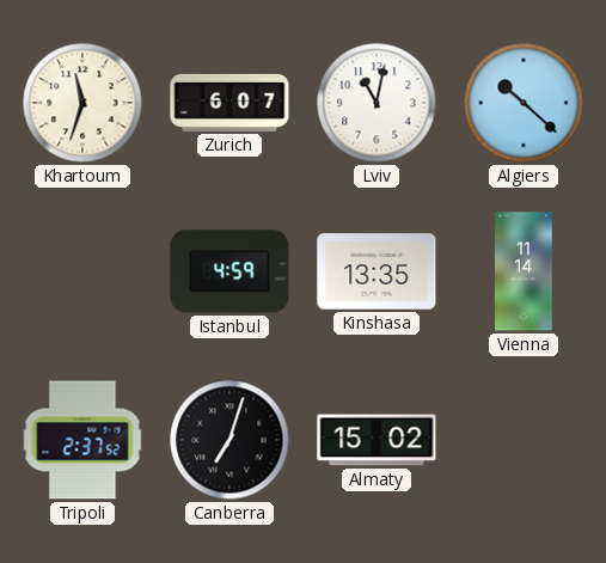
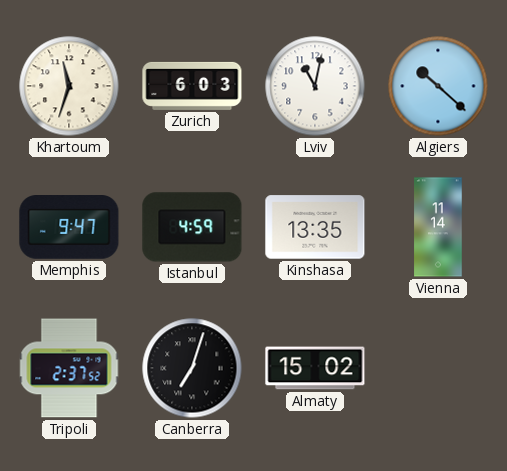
Zurich: 6:07 -> 6:03 (192, 86)
Memphis: none -> 9:47 (69, 228)
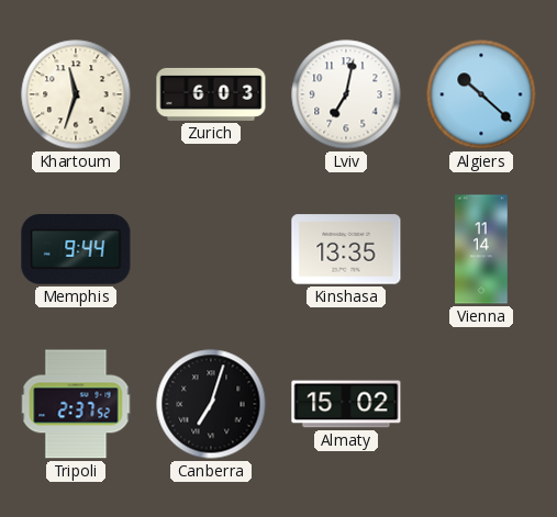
Lviv: 11:02 -> 7:02 (346, 94)
Memphis: 9:47 -> 9:44 (76, 250)
Istanbul: 4:59 -> none (192, 227)
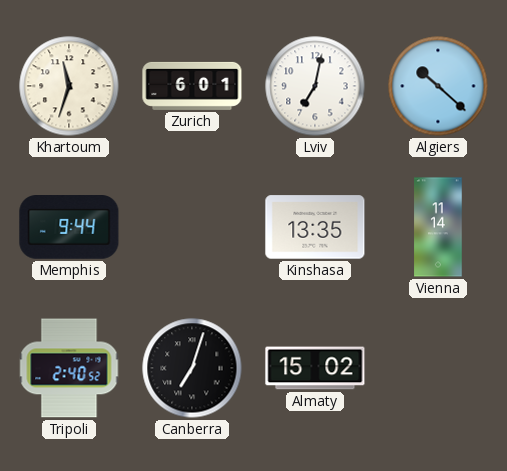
Zurich: 6:03 -> 6:01 (192, 86)
Tripoli: 2:37 -> 2:40 (69, 368)
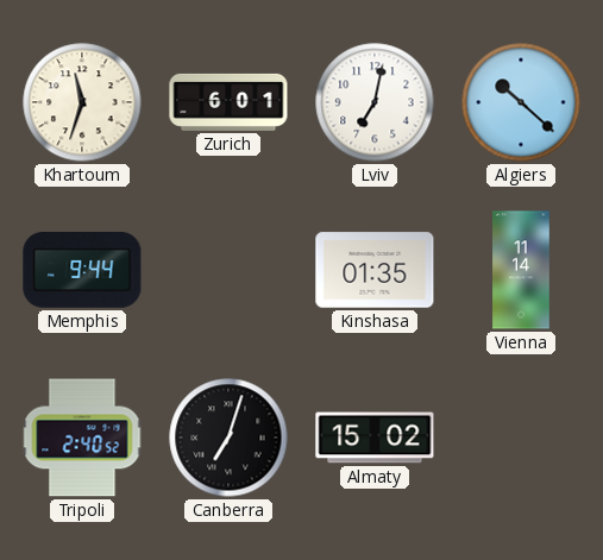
Kinshasa: 13:35 -> 01:35 (375, 270)
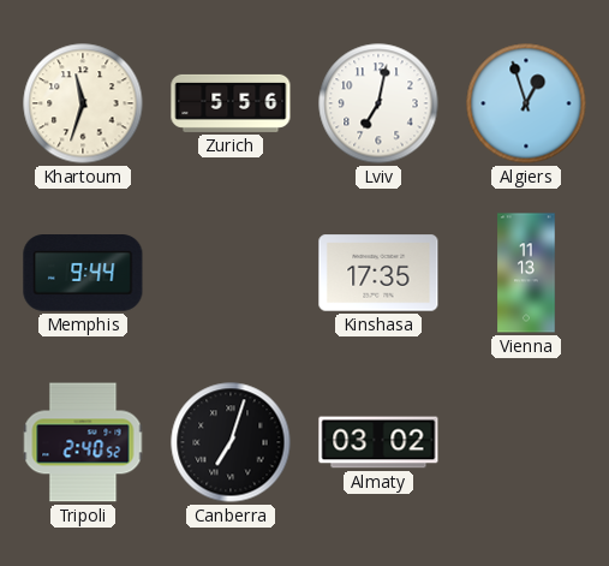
Zurich: 6:01 -> 5:56 (231, 103)
Algiers: 10:22 -> 12:57 (526, 103)
Kinshasa: 01:35 -> 17:35 (378, 273)
Vienna: 11:14 -> 11:13 (526, 273)
Almaty: 15:02 -> 03:02 (378, 442)
